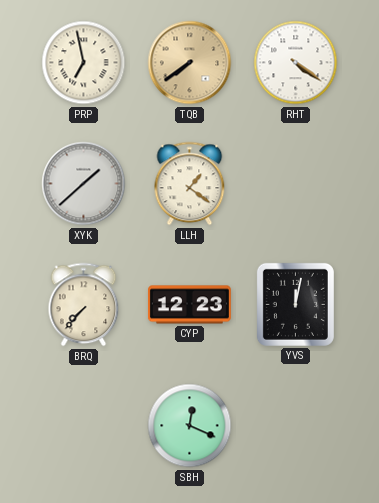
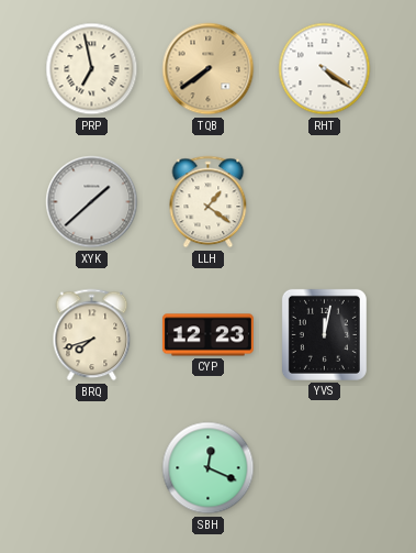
BRQ: 7:37 -> 7:42 (92, 335)
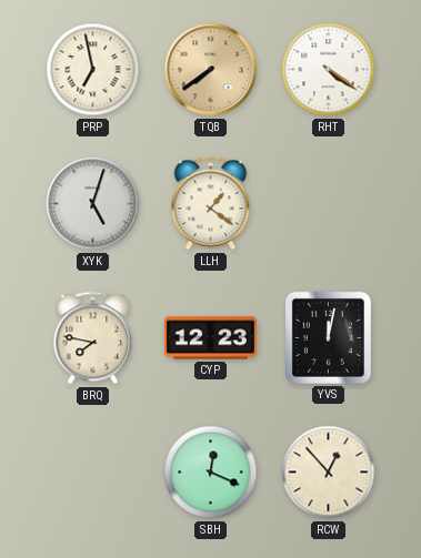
XYK: 1:38 -> 5:03 (93, 204)
BRQ: 7:42 -> 7:47 (93, 338)
RCW: none -> 12:53 (329, 473)
